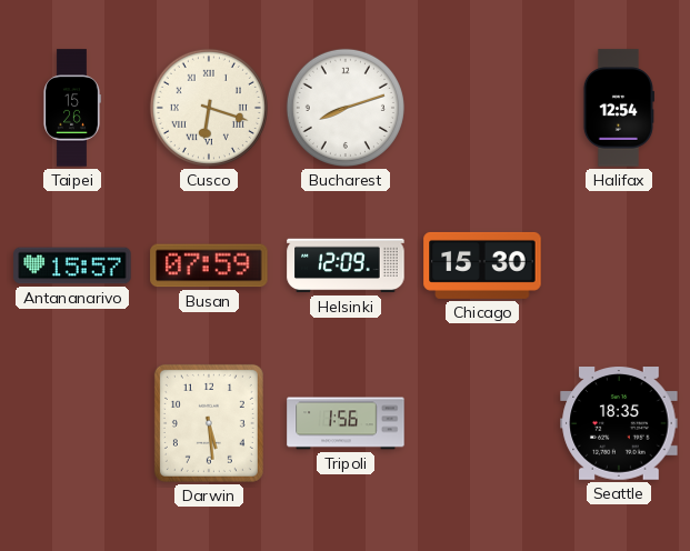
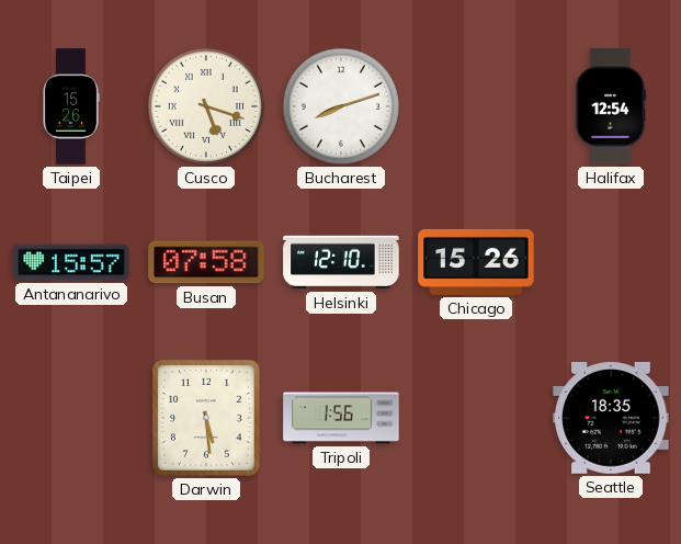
Cusco: 6:18 -> 5:18 (206, 106)
Busan: 07:59 -> 07:58 (206, 262)
Helsinki: 12:09 -> 12:10 (341, 262)
Chicago: 15:30 -> 15:26 (476, 262)
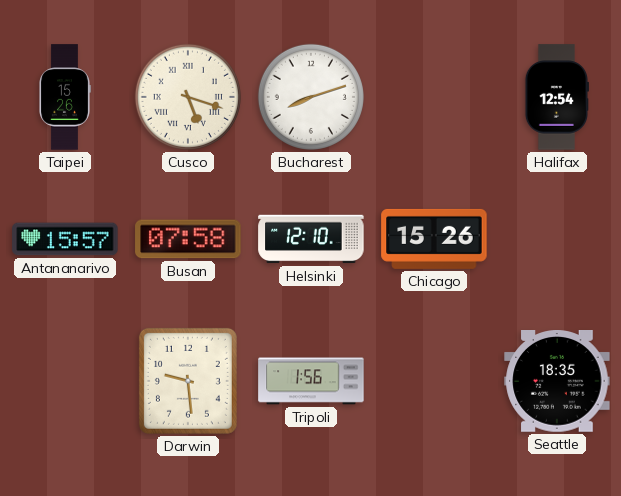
Darwin: 5:29 -> 9:29 (188, 381)
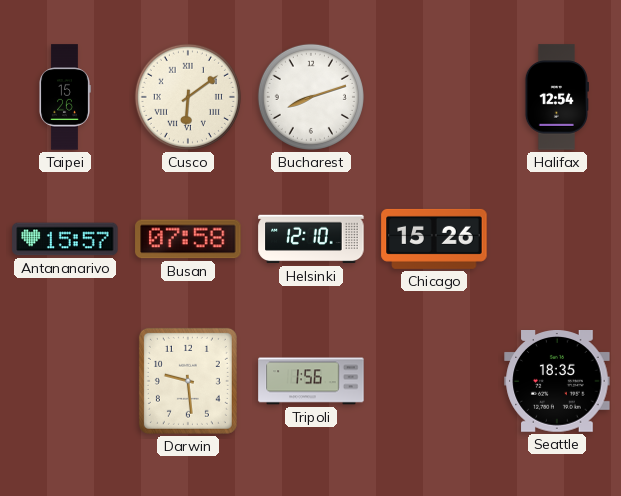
Cusco: 5:18 -> 6:09 (188, 97)
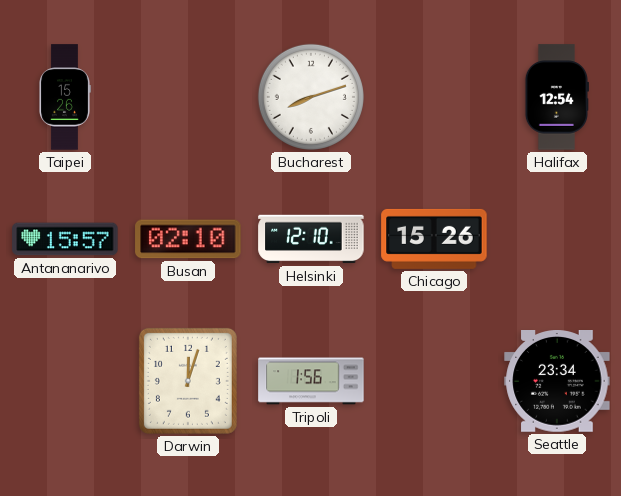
Cusco: 6:09 -> none (188, 97)
Busan: 07:58 -> 02:10 (188, 239)
Darwin: 9:29 -> 12:03 (188, 381)
Seattle: 18:35 -> 23:34 (557, 382)
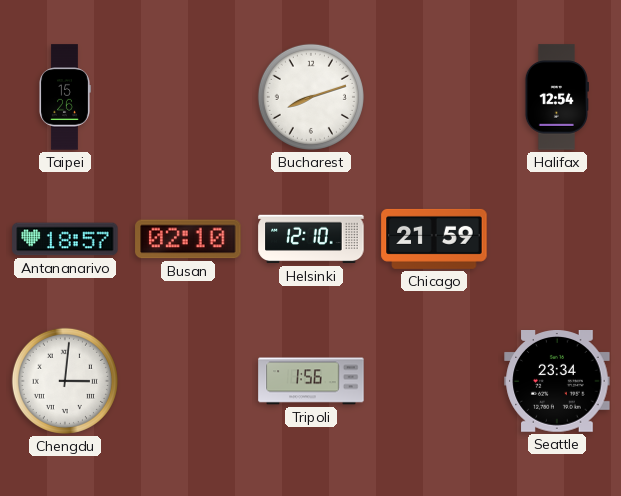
Antananarivo: 15:57 -> 18:57 (65, 239)
Chicago: 15:26 -> 21:59 (434, 239)
Chengdu: none -> 3:01 (65, 381)
Darwin: 12:03 -> none (188, 381)
